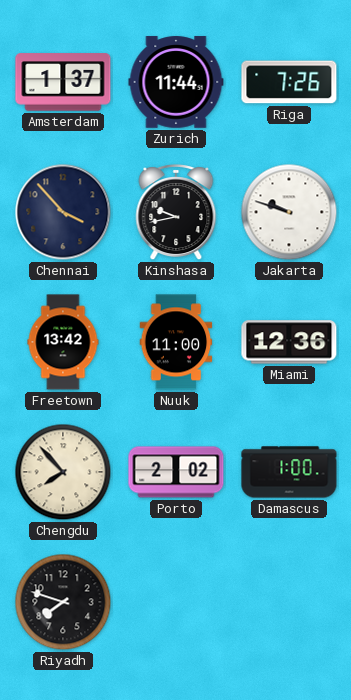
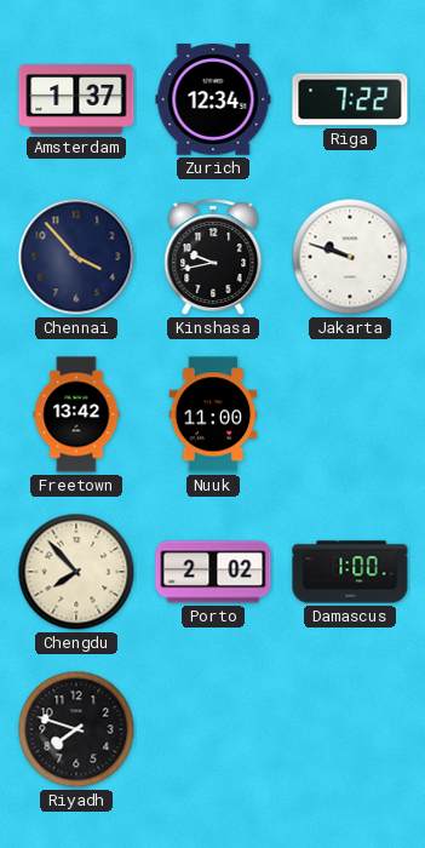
Zurich: 11:44 -> 12:34 (213, 99)
Riga: 7:26 -> 7:22 (350, 99)
Miami: 12:36 -> none (289, 342)
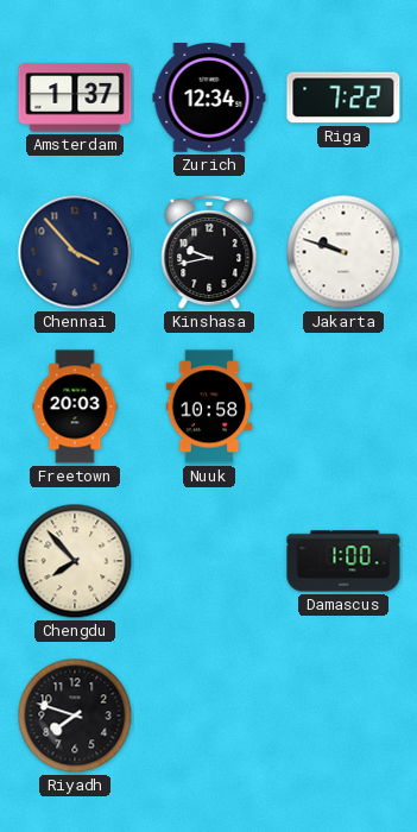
Freetown: 13:42 -> 20:03 (75, 406)
Nuuk: 11:00 -> 10:58 (209, 406)
Porto: 2:02 -> none (213, 572)
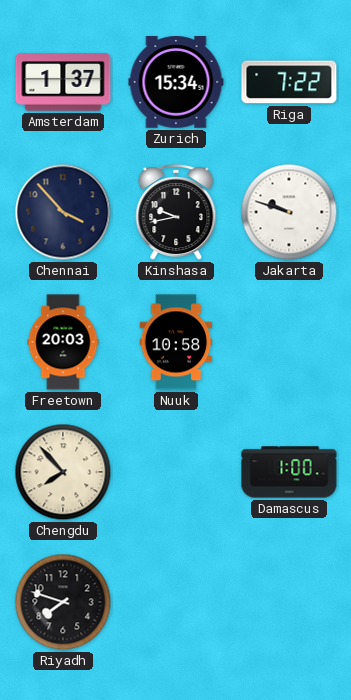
Zurich: 12:34 -> 15:34 (176, 82)
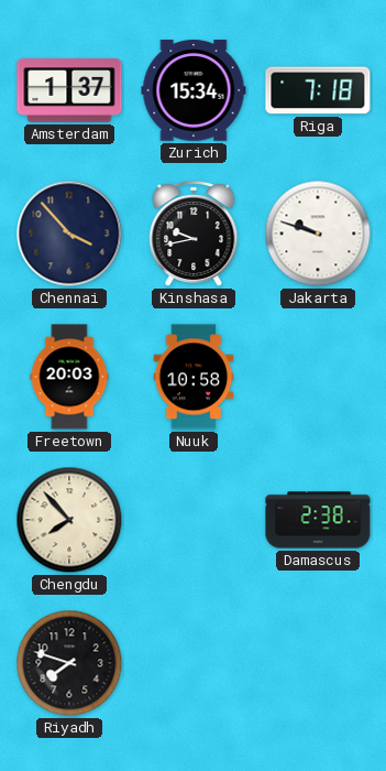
Riga: 7:22 -> 7:18 (318, 90)
Damascus: 1:00 -> 2:38 (318, 520)
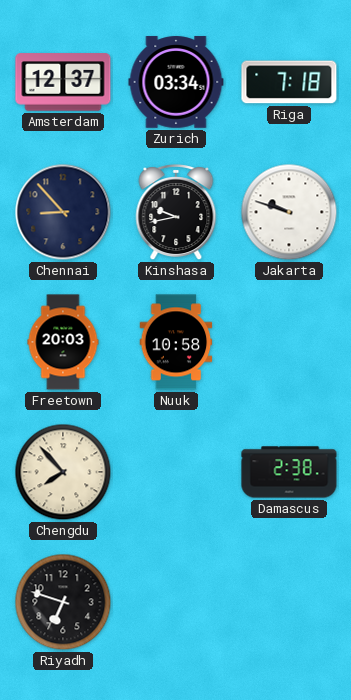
Amsterdam: 1:37 -> 12:37 (63, 82)
Zurich: 15:34 -> 03:34 (176, 82)
Chennai: 3:53 -> 8:53 (63, 212)
Riyadh: 7:48 -> 6:48 (63, 602)
